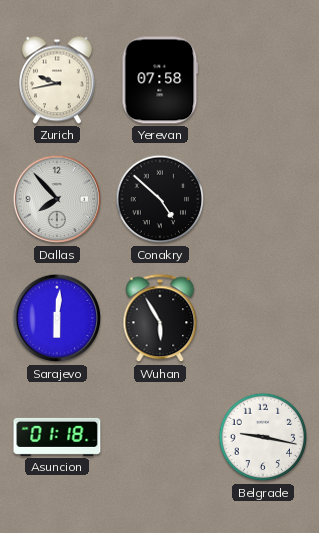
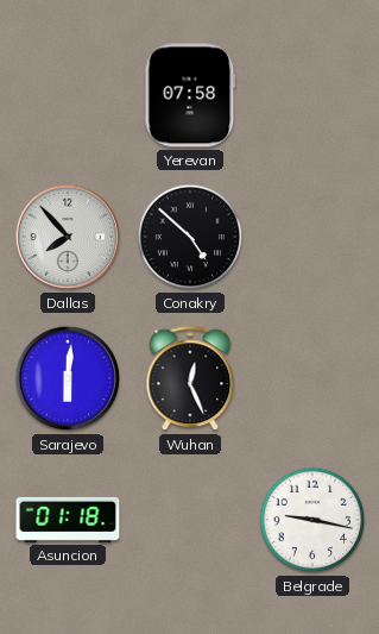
Zurich: 9:43 -> none (57, 80)
Wuhan: 5:55 -> 12:26 (190, 379)
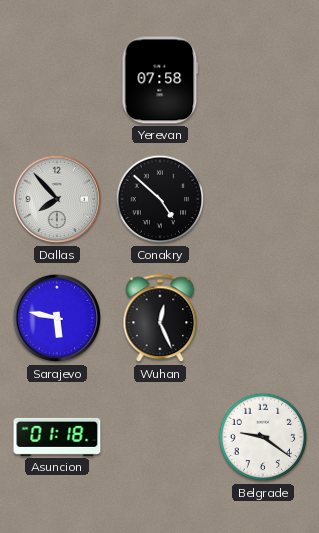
Sarajevo: 6:01 -> 5:47 (57, 318)
Belgrade: 9:17 -> 9:21 (263, 437)
